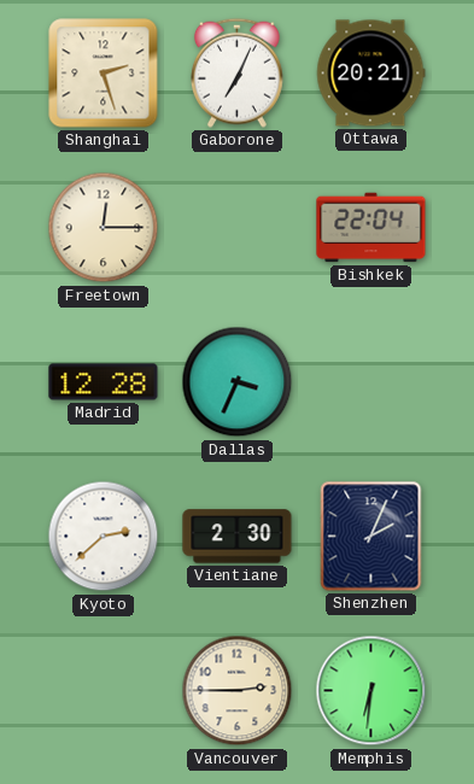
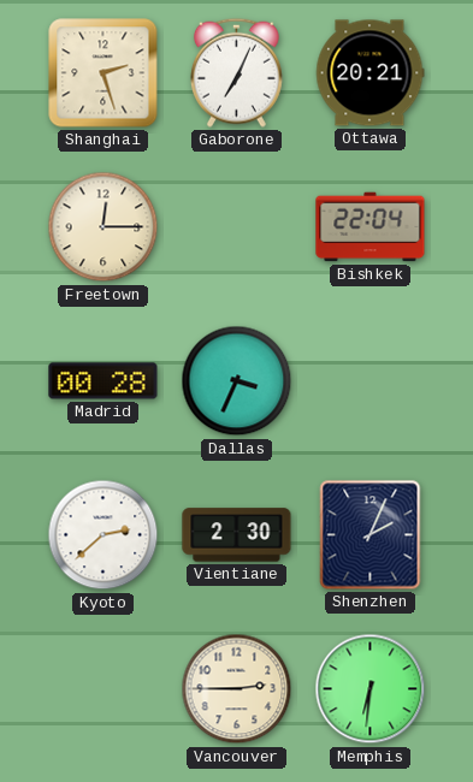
Madrid: 12:28 -> 00:28 (104, 381)
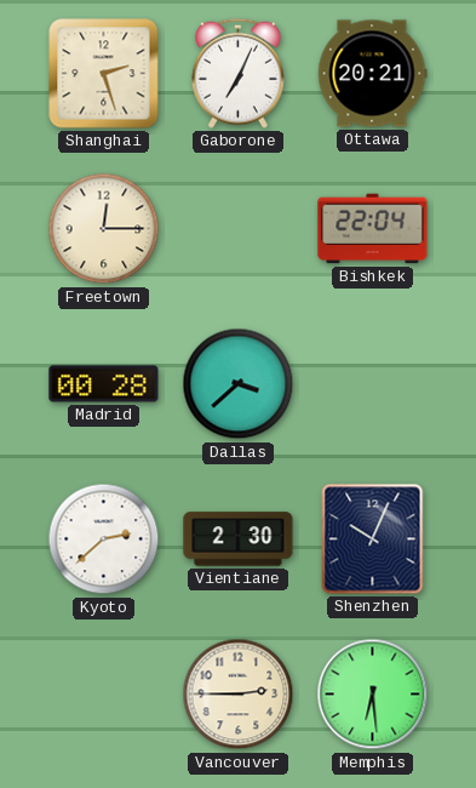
Dallas: 3:34 -> 3:38 (239, 384)
Shenzhen: 2:04 -> 10:04 (373, 539)
Memphis: 6:31 -> 6:29 (373, 695)
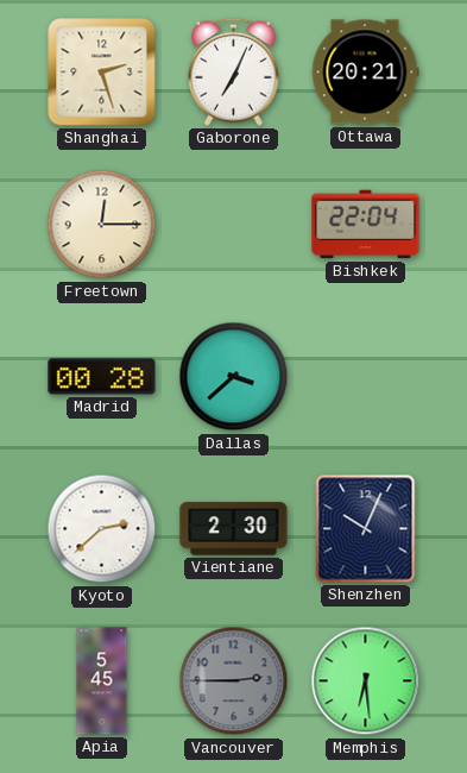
Apia: none -> 5:45 (102, 681)
Vancouver dial: cream -> grey (234, 681)
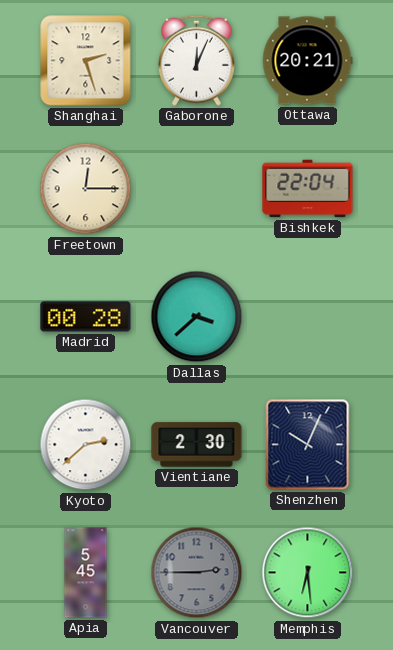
Gaborone: 7:04 -> 12:04 (196, 60)
